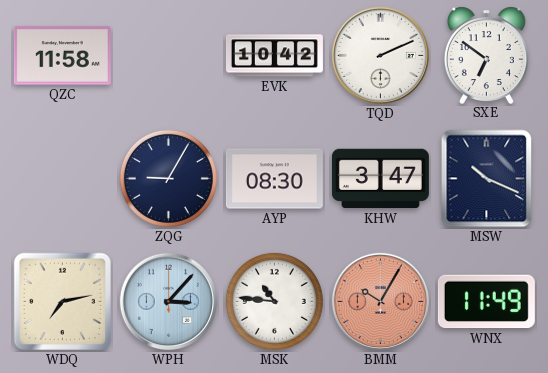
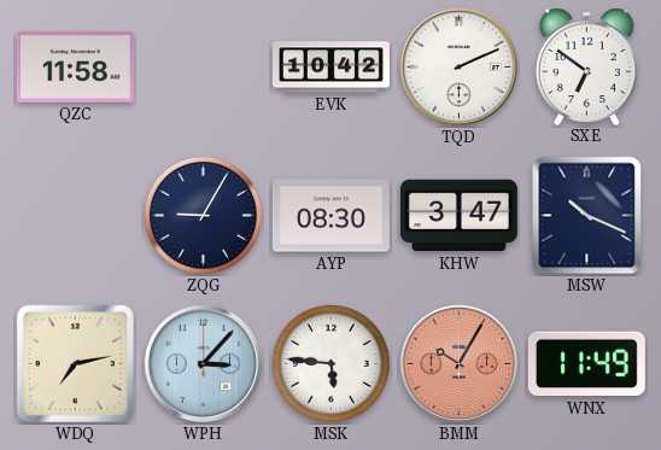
MSK: 10:46 -> 5:46 (330, 363)
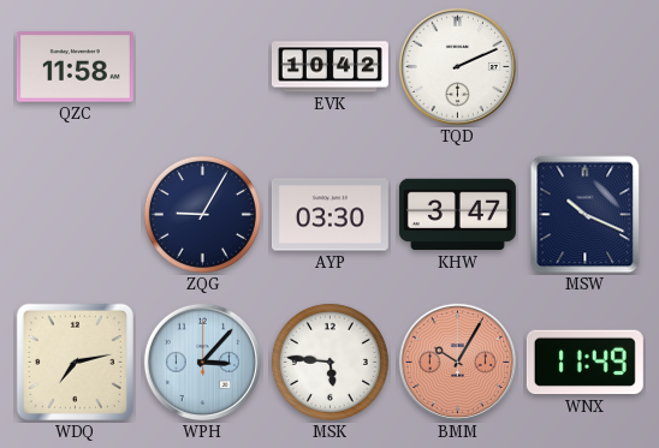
SXE: 6:51 -> none (586, 66)
AYP: 08:30 -> 03:30 (329, 215)
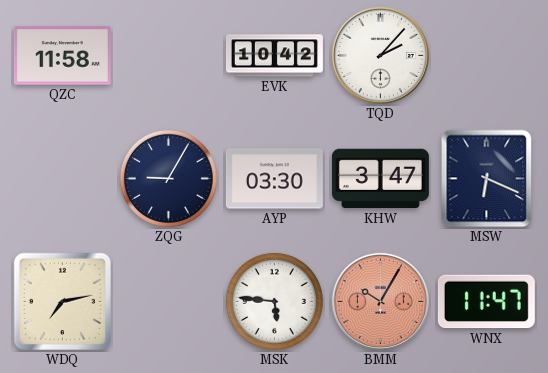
TQD: 2:11 -> 2:07 (380, 55)
MSW: 10:19 -> 6:19 (487, 179)
WPH: 3:07 -> none (202, 362)
WNX: 11:49 -> 11:47 (486, 302)
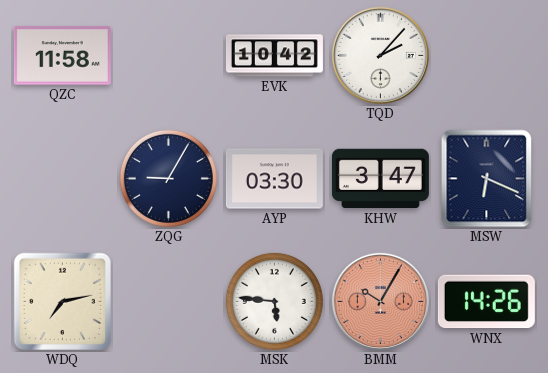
WNX: 11:47 -> 14:26 (486, 302)
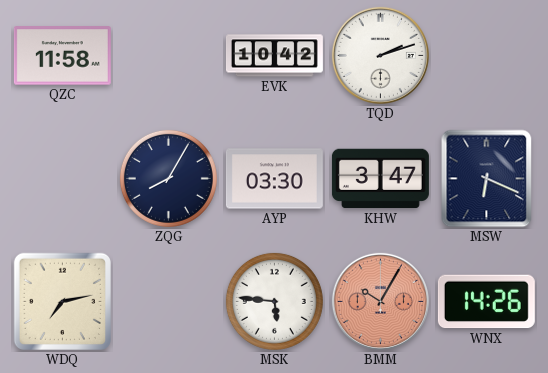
TQD: 2:07 -> 2:12 (380, 55)
ZQG: 9:05 -> 8:05 (168, 178)
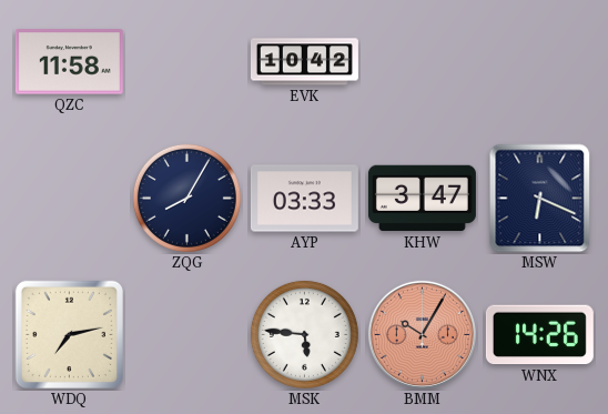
TQD: 2:12 -> none (380, 55)
AYP: 03:30 -> 03:33 (304, 199)
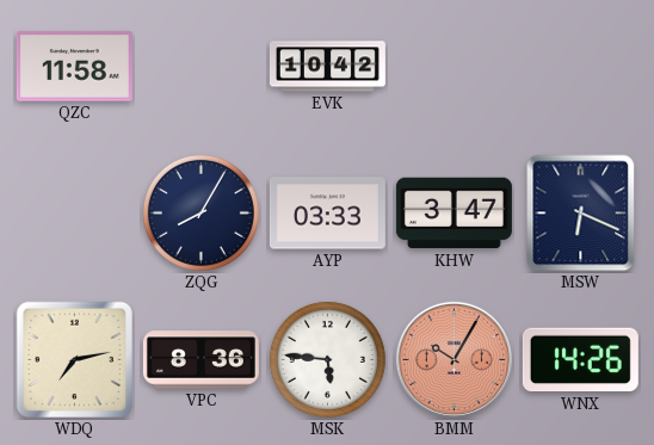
VPC: none -> 8:36 (200, 360)
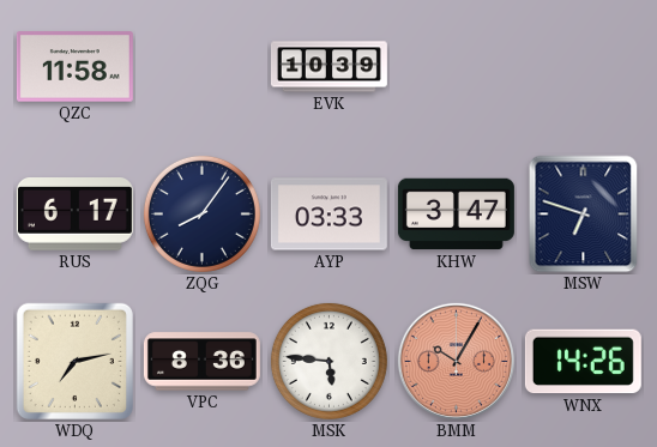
EVK: 10:42 -> 10:39 (328, 67)
RUS: none -> 6:17 (74, 215)
ZQG: 8:05 -> 8:06 (201, 213)
MSW: 6:19 -> 6:48 (584, 215)
